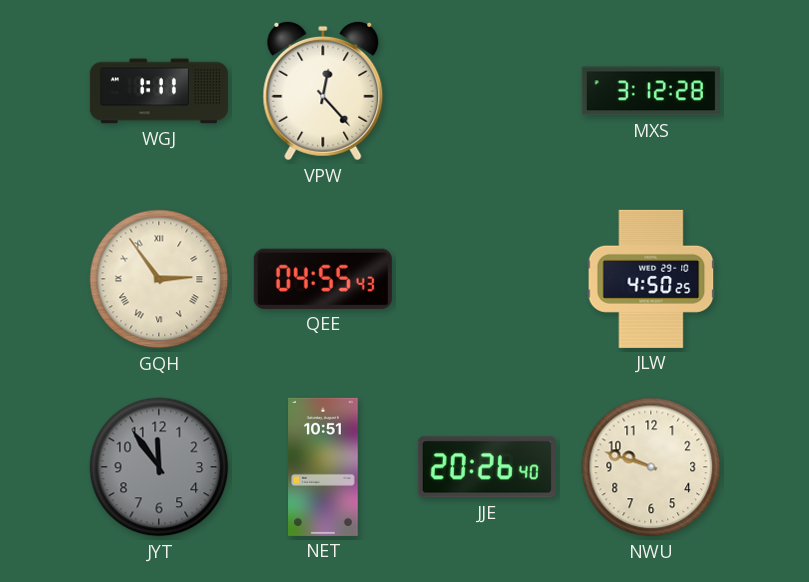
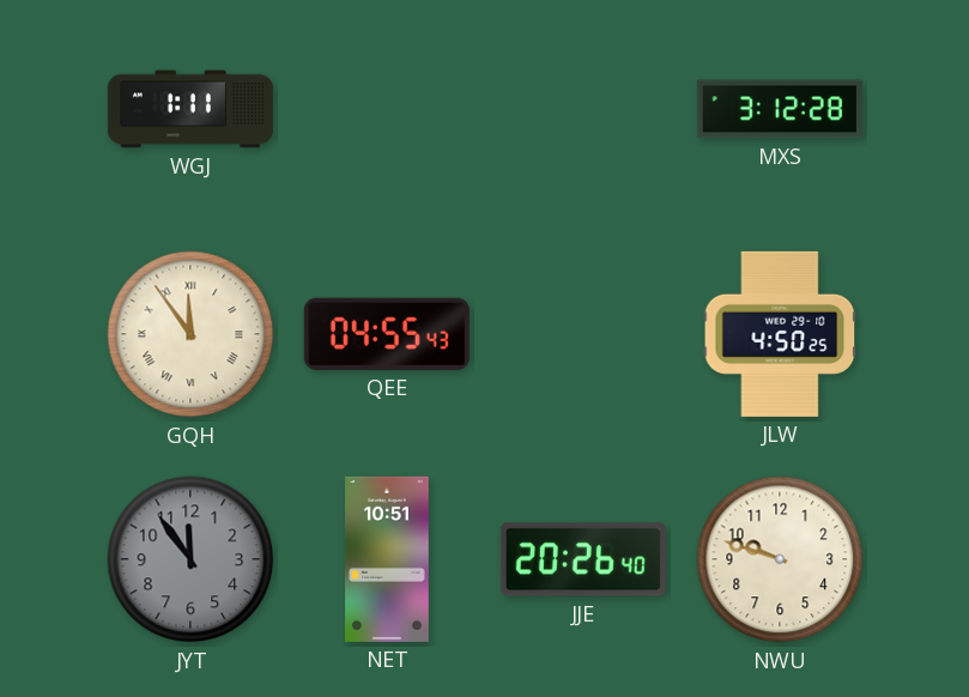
VPW: 12:23 -> none (323, 91)
GQH: 2:54 -> 11:54 (190, 334)
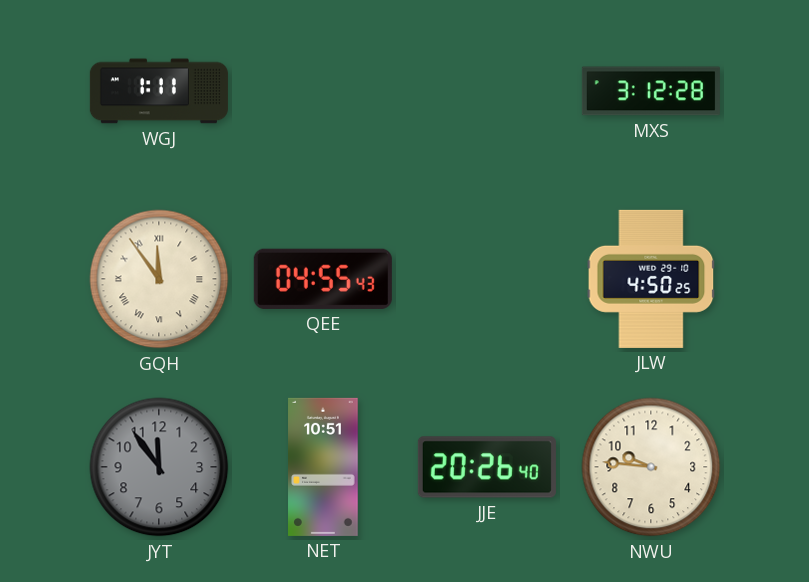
NWU: 9:48 -> 9:46 (651, 467)
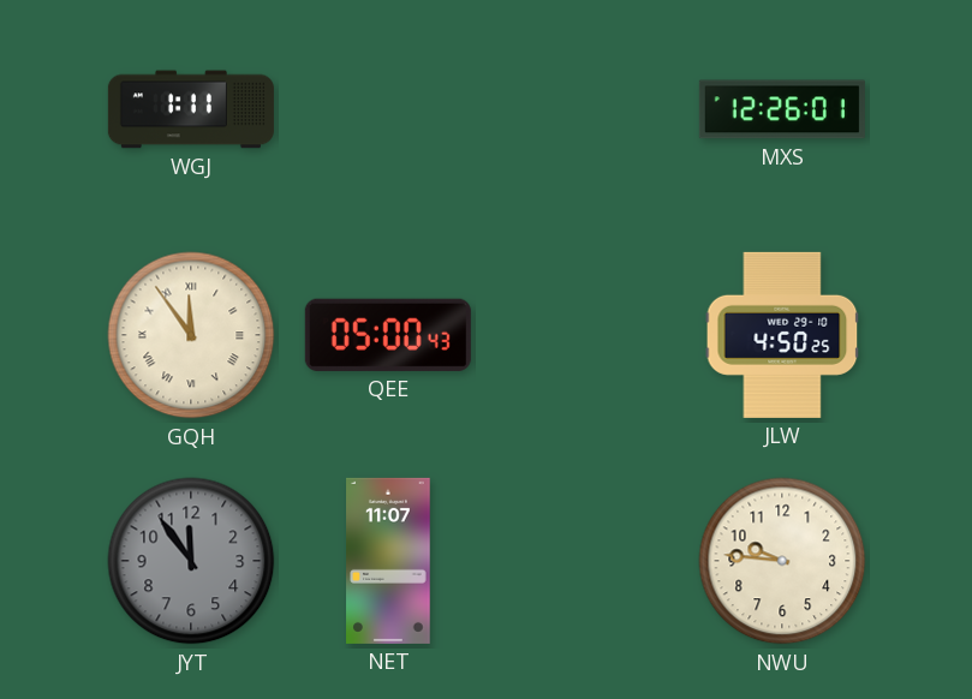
MXS: 3:12 -> 12:26 (782, 109)
QEE: 04:55 -> 05:00 (388, 335)
NET: 10:51 -> 11:07 (388, 561)
JJE: 20:26 -> none (487, 467)
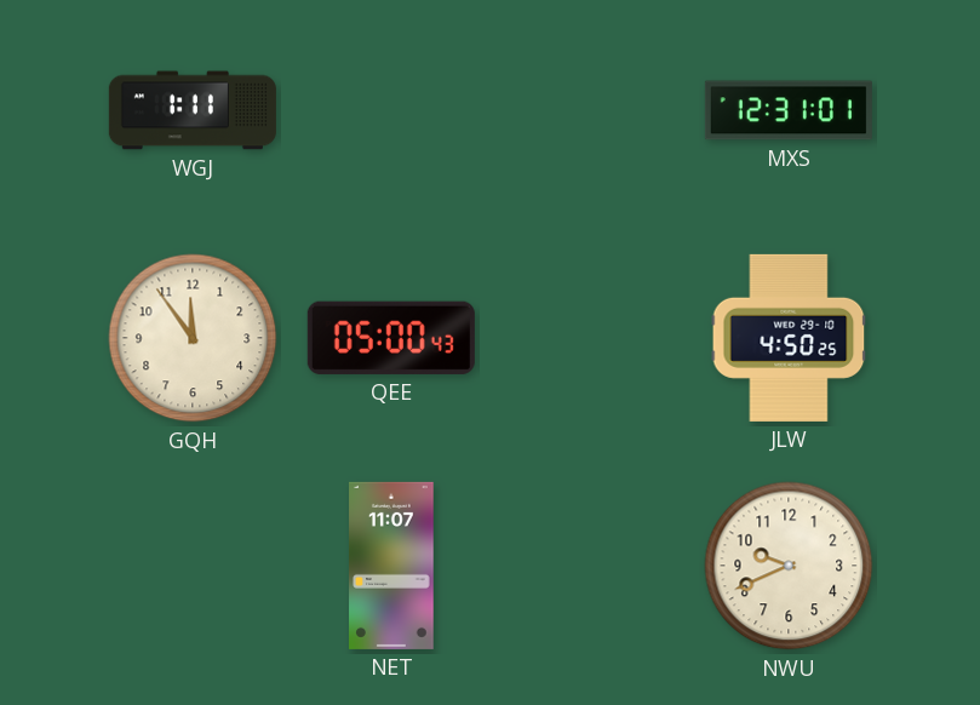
MXS: 12:26 -> 12:31 (789, 110)
GQH numerals: Roman -> Arabic (193, 338)
JYT: 11:54 -> none (191, 561)
NWU: 9:46 -> 9:41 (789, 566)
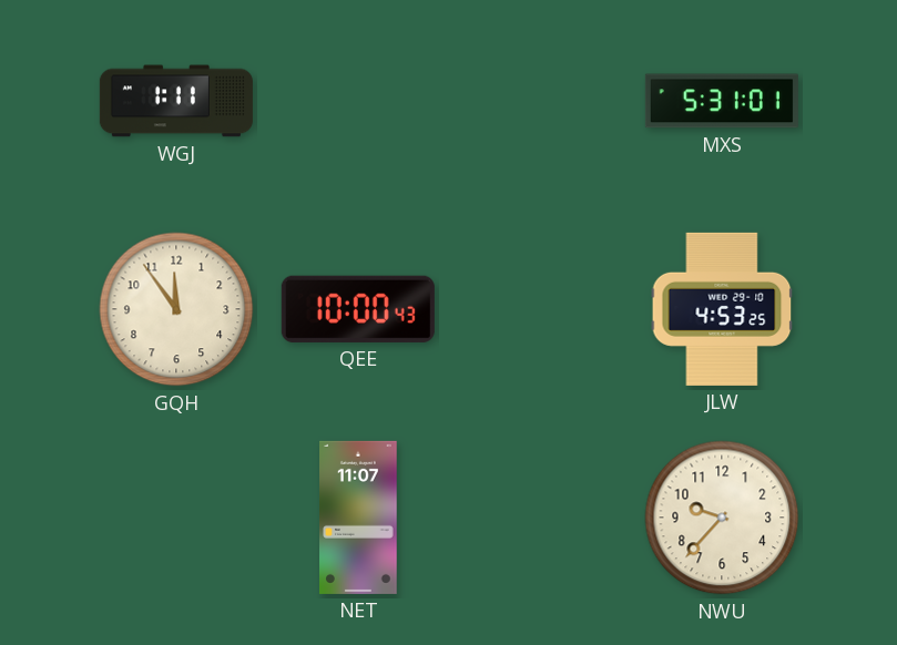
MXS: 12:31 -> 5:31 (722, 101)
QEE: 05:00 -> 10:00 (358, 309)
JLW: 4:50 -> 4:53 (722, 309)
NWU: 9:41 -> 9:37 (722, 518)
